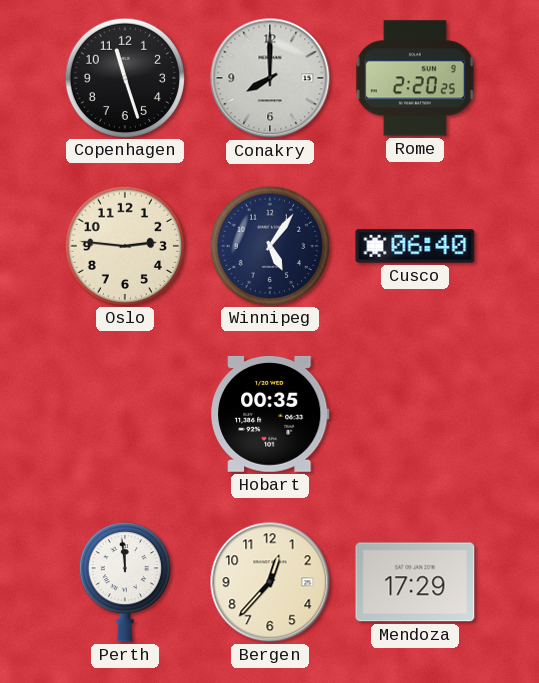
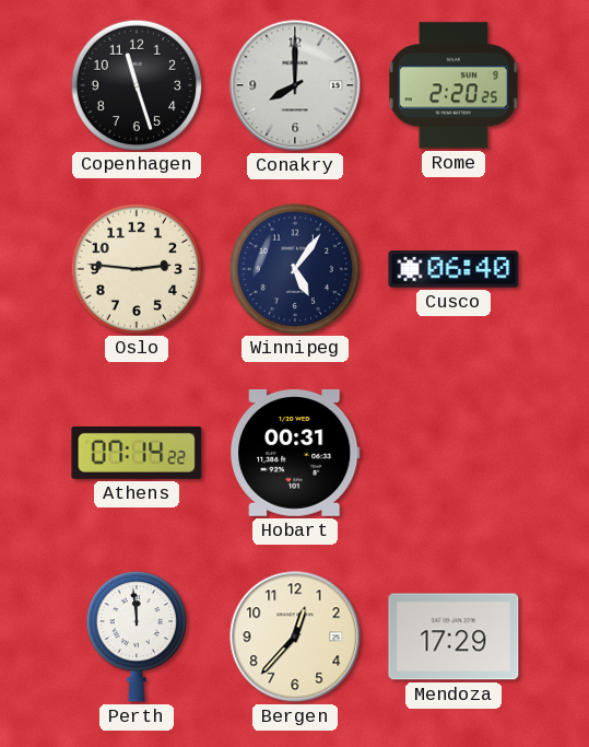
Athens: none -> 07:14 (137, 453)
Hobart: 00:35 -> 00:31 (296, 453)
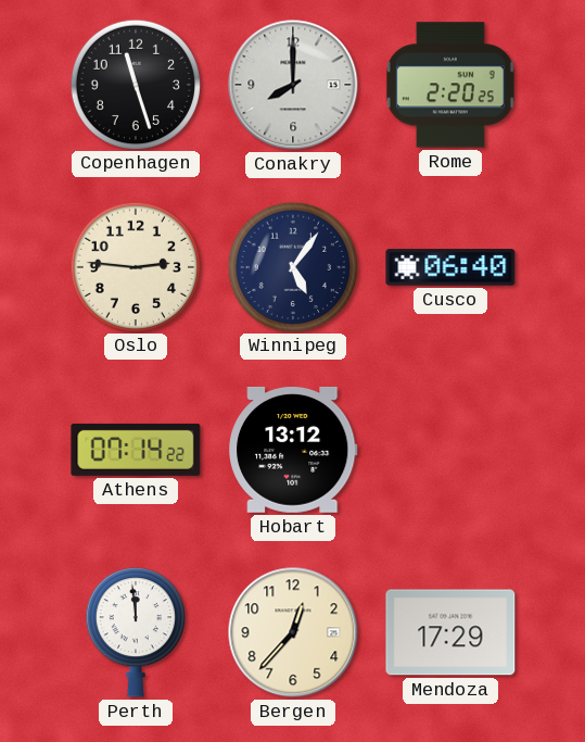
Hobart: 00:31 -> 13:12 (294, 450)
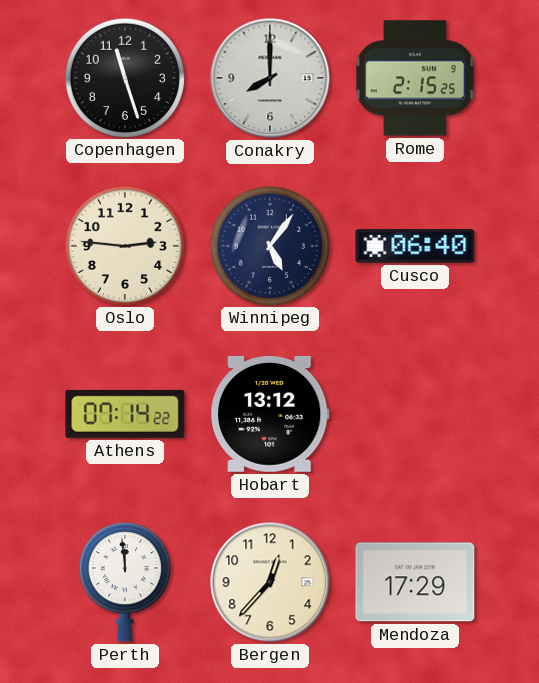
Rome: 2:20 -> 2:15 (415, 78)
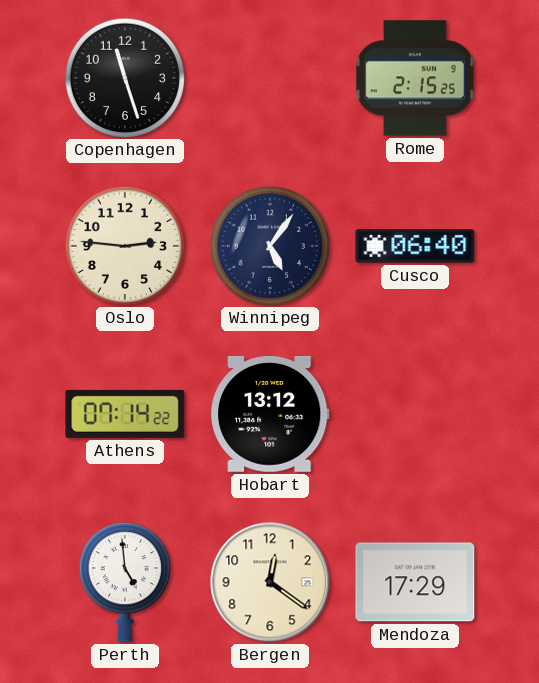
Conakry: 8:00 -> none (270, 78)
Perth: 11:59 -> 4:59 (125, 582)
Bergen: 12:37 -> 12:21 (270, 582)
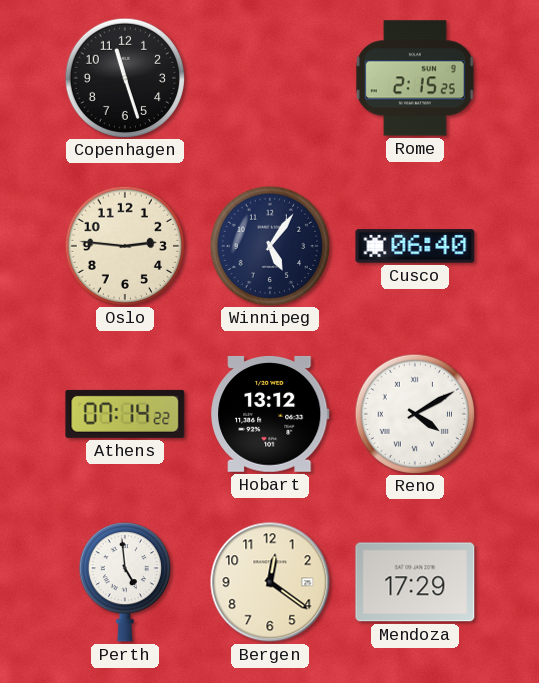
Reno: none -> 4:10 (414, 413)
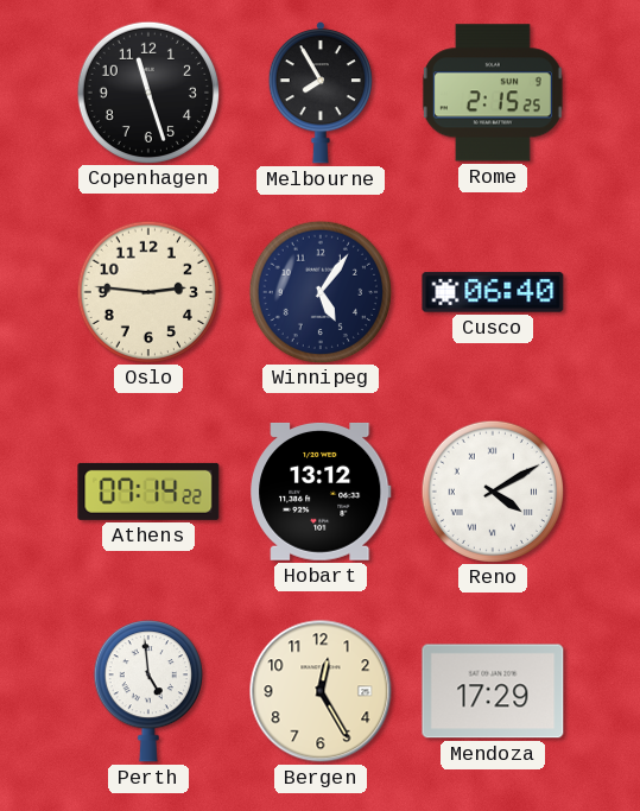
Melbourne: none -> 7:55 (319, 93)
Bergen: 12:21 -> 12:25 (321, 691)
